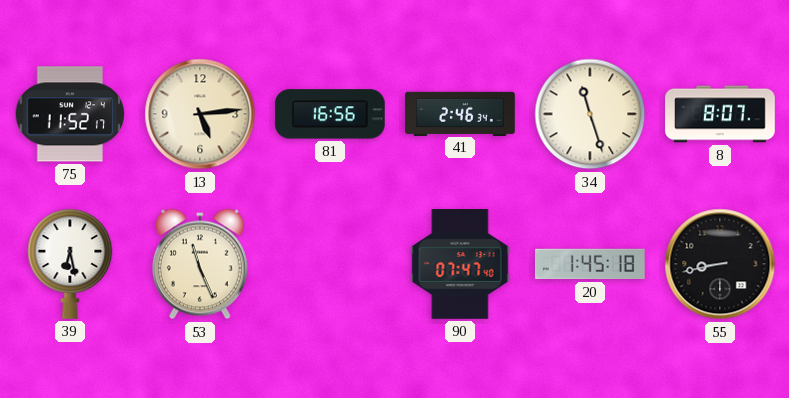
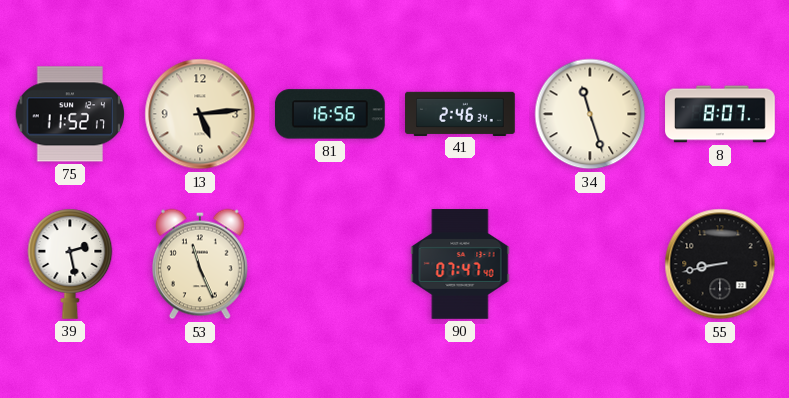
39: 6:28 -> 2:28 (70, 264)
20: 1:45 -> none (591, 264)
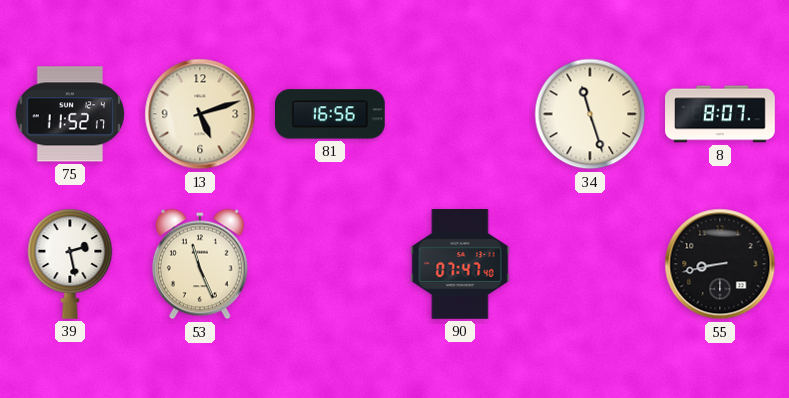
13: 5:14 -> 5:12 (200, 114)
41: 2:46 -> none (460, 113)
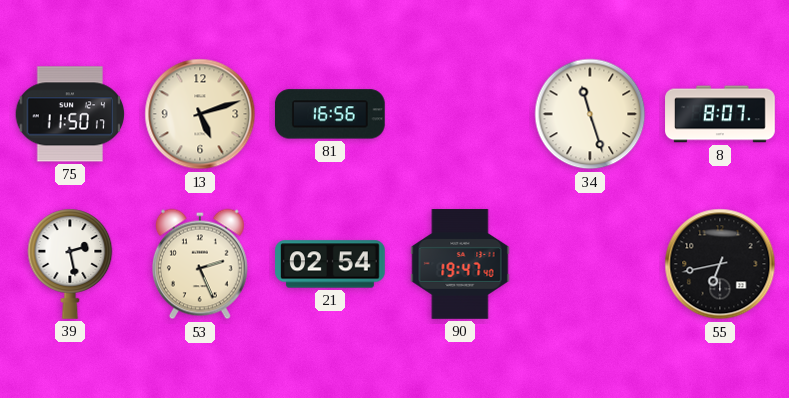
75: 11:52 -> 11:50 (70, 114)
53: 11:26 -> 2:26 (200, 264)
21: none -> 02:54 (330, 264)
90: 07:47 -> 19:47 (460, 264)
55: 8:43 -> 6:43 (720, 264)
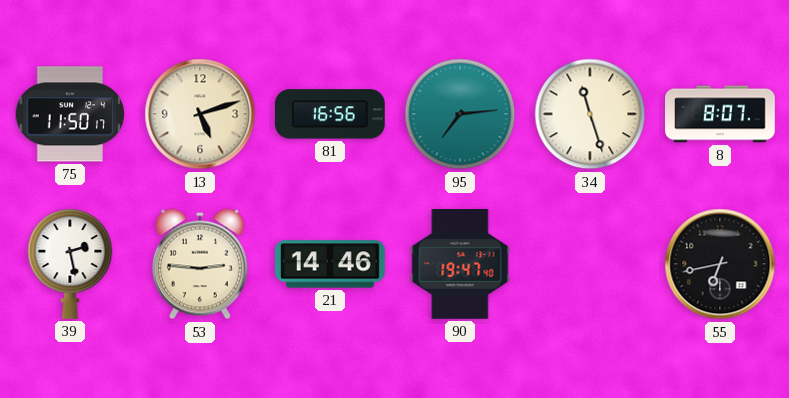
95: none -> 7:14 (460, 114)
53: 2:26 -> 2:46 (200, 264)
21: 02:54 -> 14:46 (330, 264)
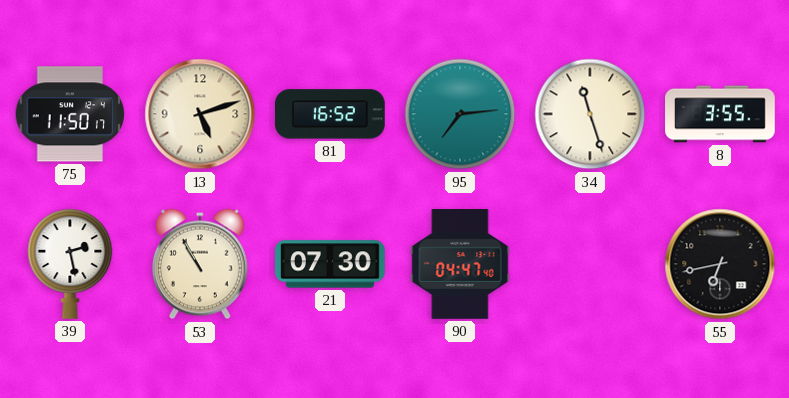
81: 16:56 -> 16:52 (330, 114)
8: 8:07 -> 3:55 (720, 114)
53: 2:46 -> 10:55 (200, 264)
21: 14:46 -> 07:30 (330, 264)
90: 19:47 -> 04:47 (460, 264)
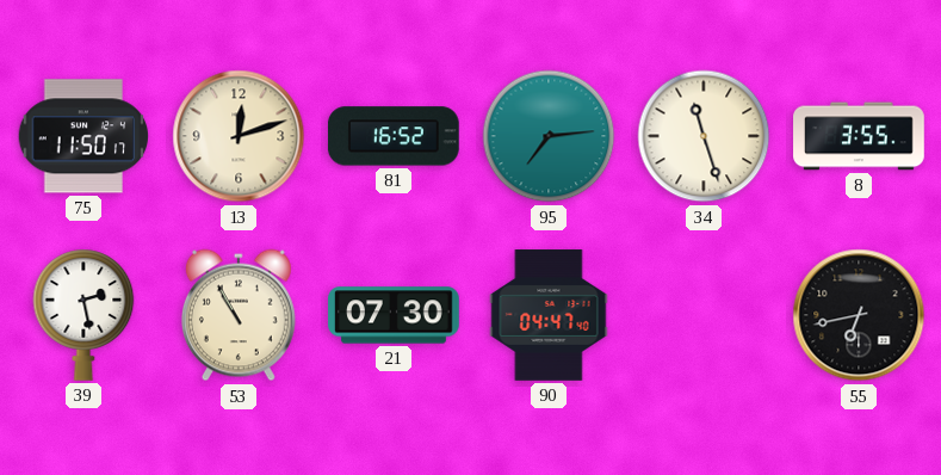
13: 5:12 -> 12:12 (239, 136)
